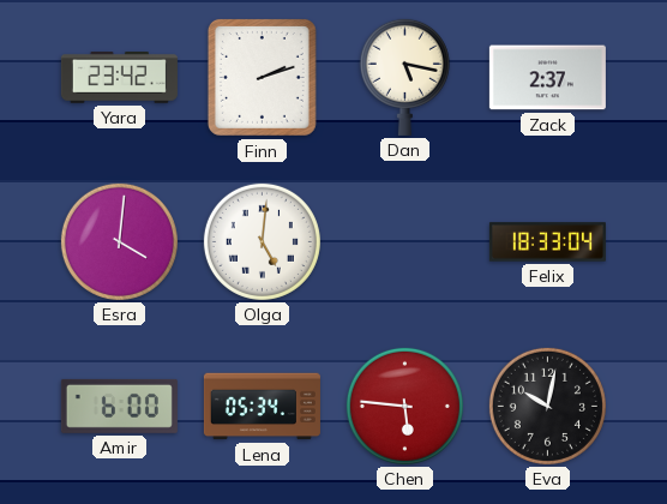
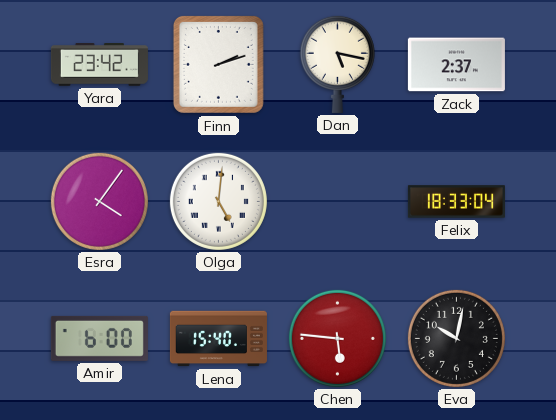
Esra: 4:01 -> 4:06 (99, 201)
Lena: 05:34 -> 15:40 (218, 339)
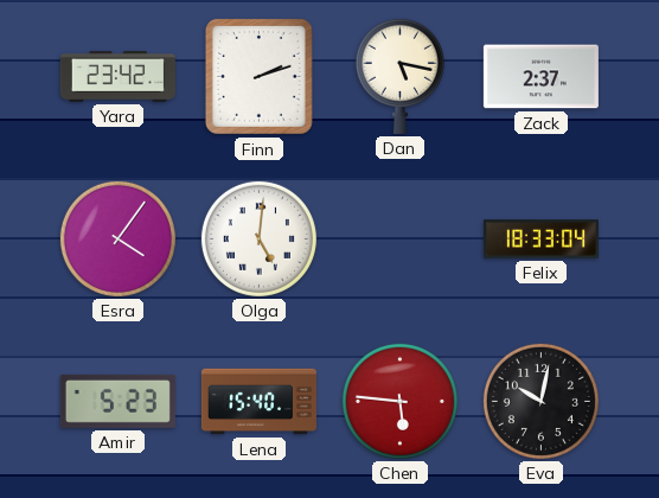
Amir: 6:00 -> 5:23 (117, 401)
